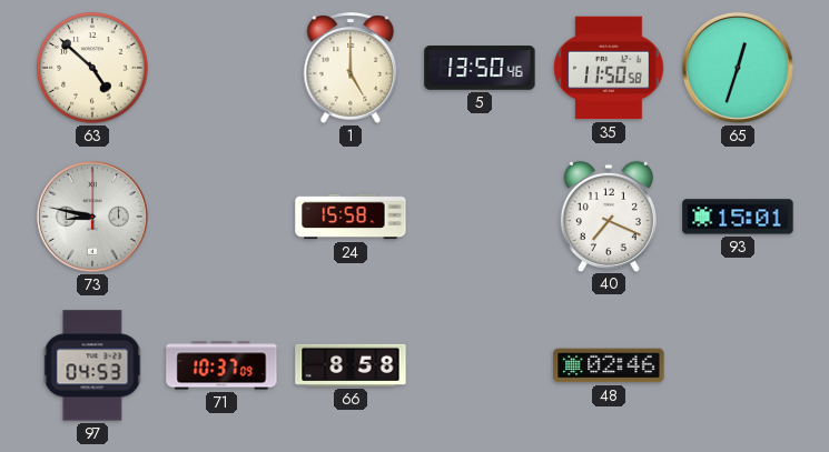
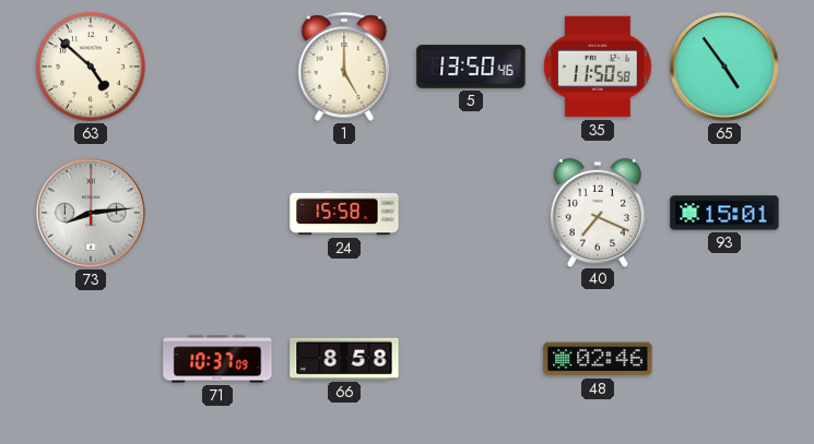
65: 12:33 -> 4:54 (724, 67)
73: 8:47 -> 8:14 (91, 213)
97: 04:53 -> none (92, 365)
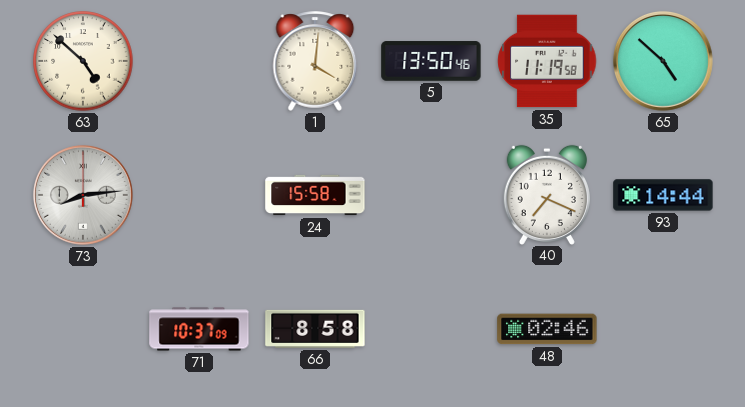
1: 5:00 -> 4:01 (315, 61)
35: 11:50 -> 11:19 (547, 61)
65: 4:54 -> 4:52 (663, 61)
93: 15:01 -> 14:44 (663, 195)
